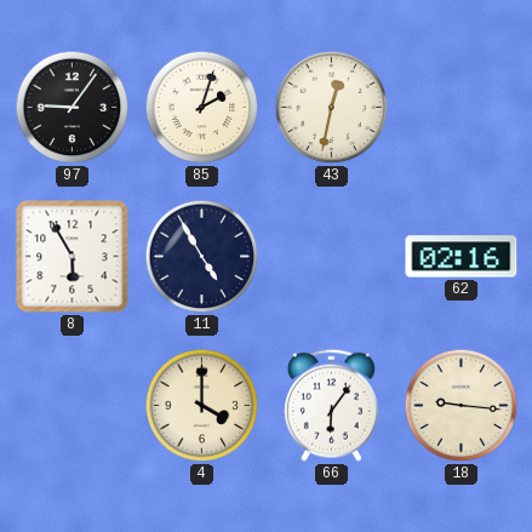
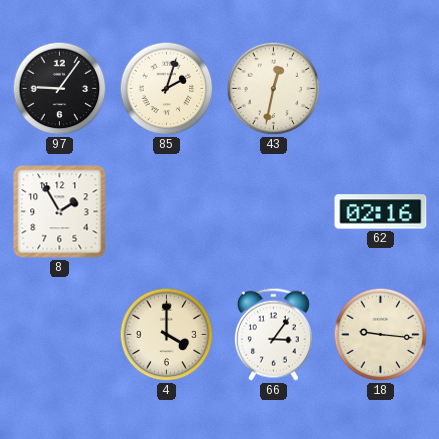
8: 5:55 -> 1:55 (60, 212)
11: 4:55 -> none (202, 257)
66: 6:06 -> 3:06 (273, 334)
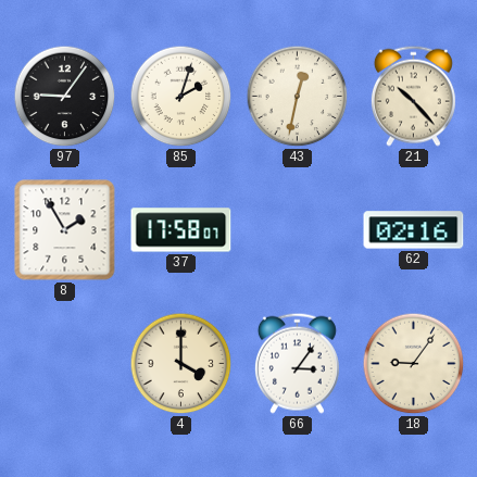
21: none -> 10:23 (413, 96)
37: none -> 17:58 (181, 230)
18: 9:16 -> 9:06 (414, 364)
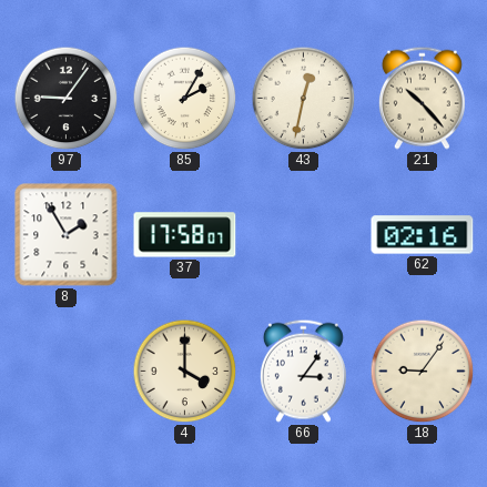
85: 2:03 -> 2:05 (185, 99)
